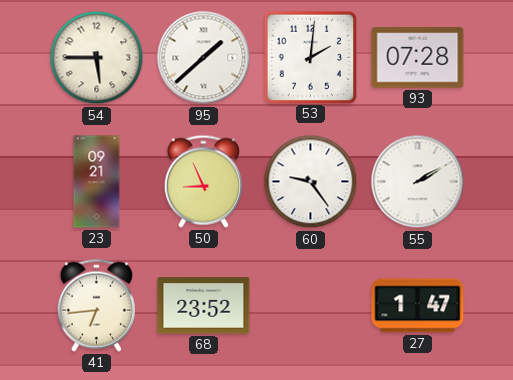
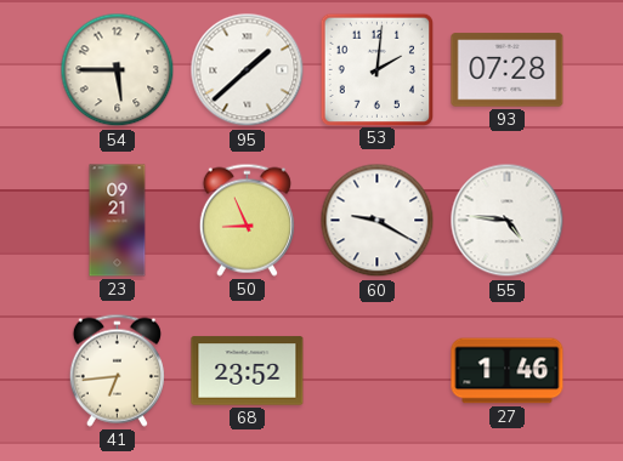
60: 9:24 -> 9:20 (378, 221)
55: 2:10 -> 4:46 (508, 221)
27: 1:47 -> 1:46 (508, 371)
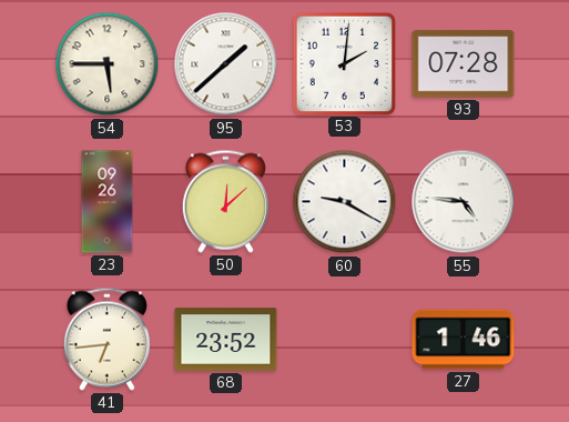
23: 09:21 -> 09:26 (108, 202)
50: 8:56 -> 12:08 (225, 201)
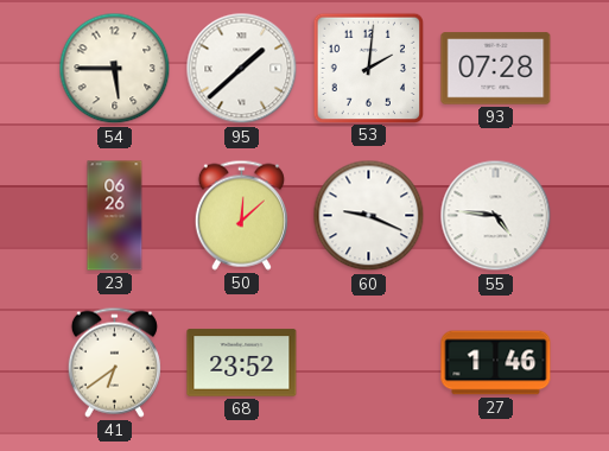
23: 09:26 -> 06:26 (115, 216)
60: 9:20 -> 9:19 (369, 216)
41: 6:44 -> 6:39 (114, 362)
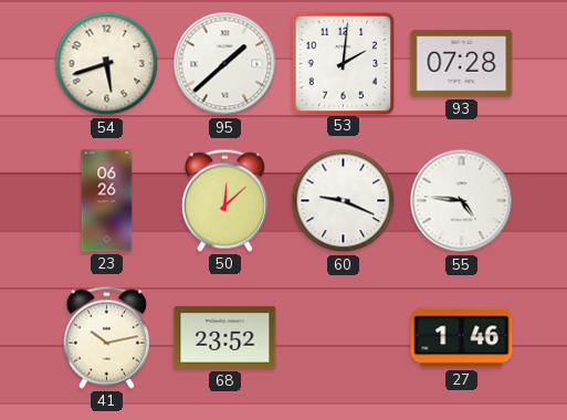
54: 5:45 -> 5:42 (107, 64)
41: 6:39 -> 10:13 (106, 337)
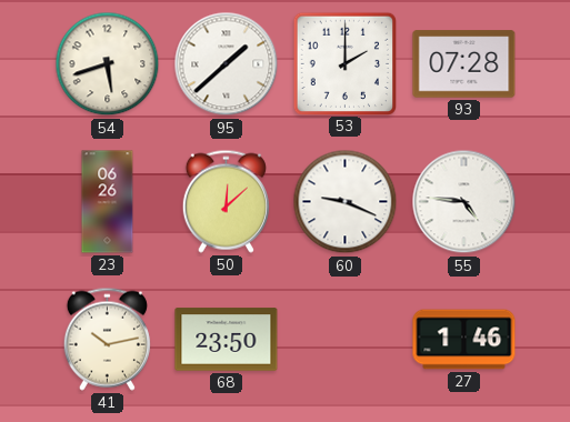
53: 2:01 -> 2:00 (344, 63)
68: 23:52 -> 23:50 (227, 340)
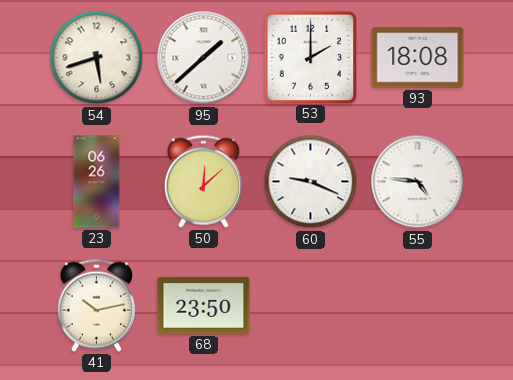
93: 07:28 -> 18:08 (418, 58)
27: 1:46 -> none (464, 340)
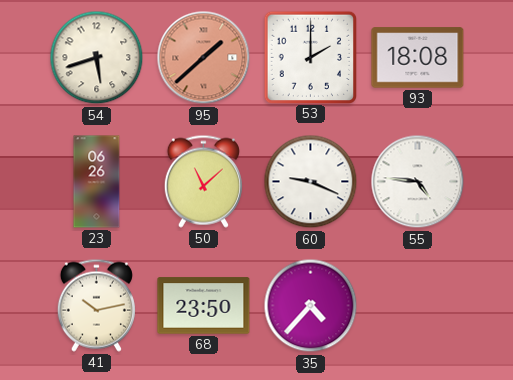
95 dial: white -> salmon (204, 58)
50: 12:08 -> 11:08 (203, 181)
35: none -> 4:37 (311, 306)
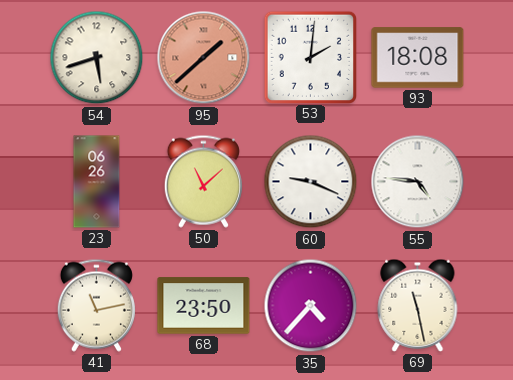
53: 2:00 -> 2:01 (310, 57)
41: 10:13 -> 11:13 (96, 305)
69: none -> 11:28 (418, 305)
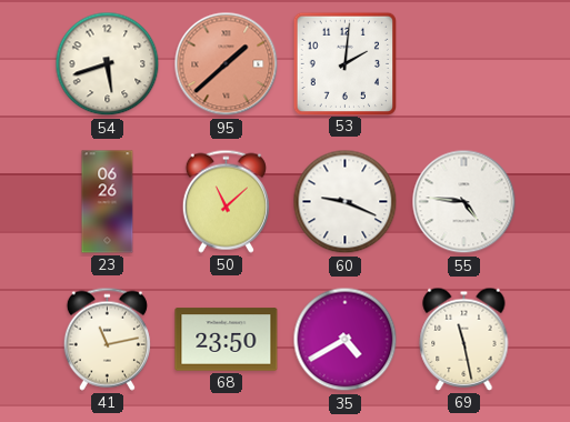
93: 18:08 -> none (418, 58)
35: 4:37 -> 4:40 (346, 340)
